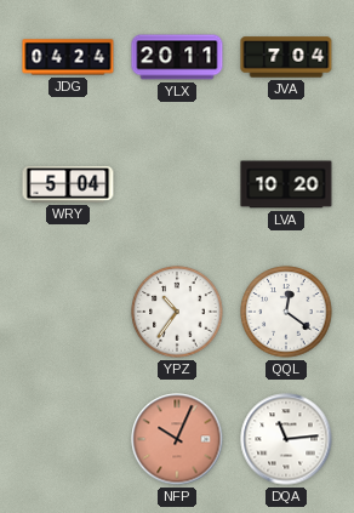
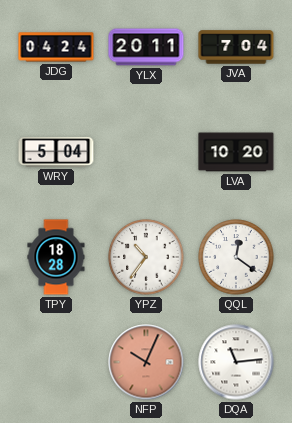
TPY: none -> 18:28 (56, 257)
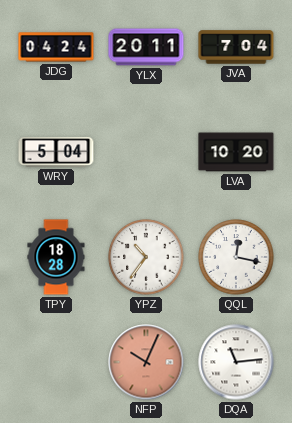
QQL: 12:21 -> 12:17 (236, 257)
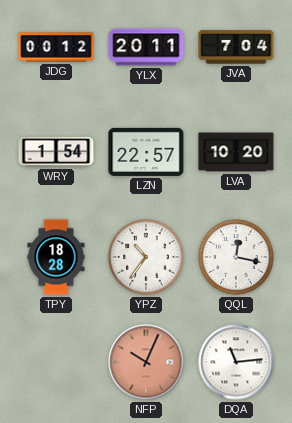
JDG: 04:24 -> 00:12 (56, 47)
WRY: 5:04 -> 1:54 (56, 152)
LZN: none -> 22:57 (146, 152)
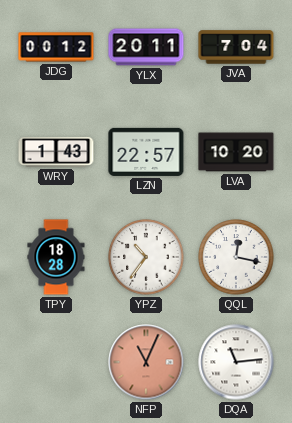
WRY: 1:54 -> 1:43 (56, 152)
NFP: 10:04 -> 11:04 (146, 362)
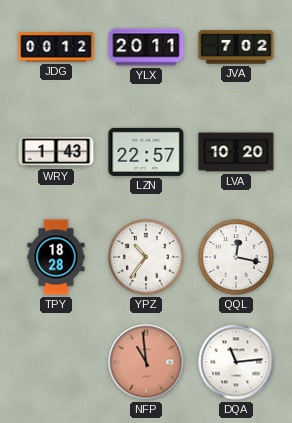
JVA: 7:04 -> 7:02 (236, 47)
NFP: 11:04 -> 10:59 (146, 362)
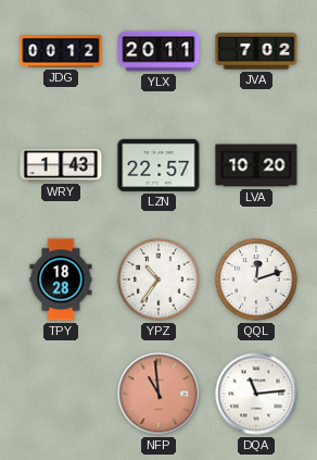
QQL: 12:17 -> 12:12 (256, 279)
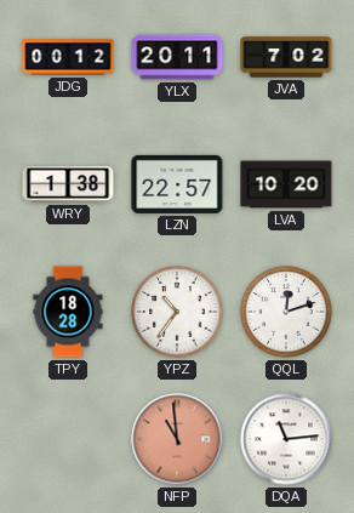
WRY: 1:43 -> 1:38 (68, 184)
